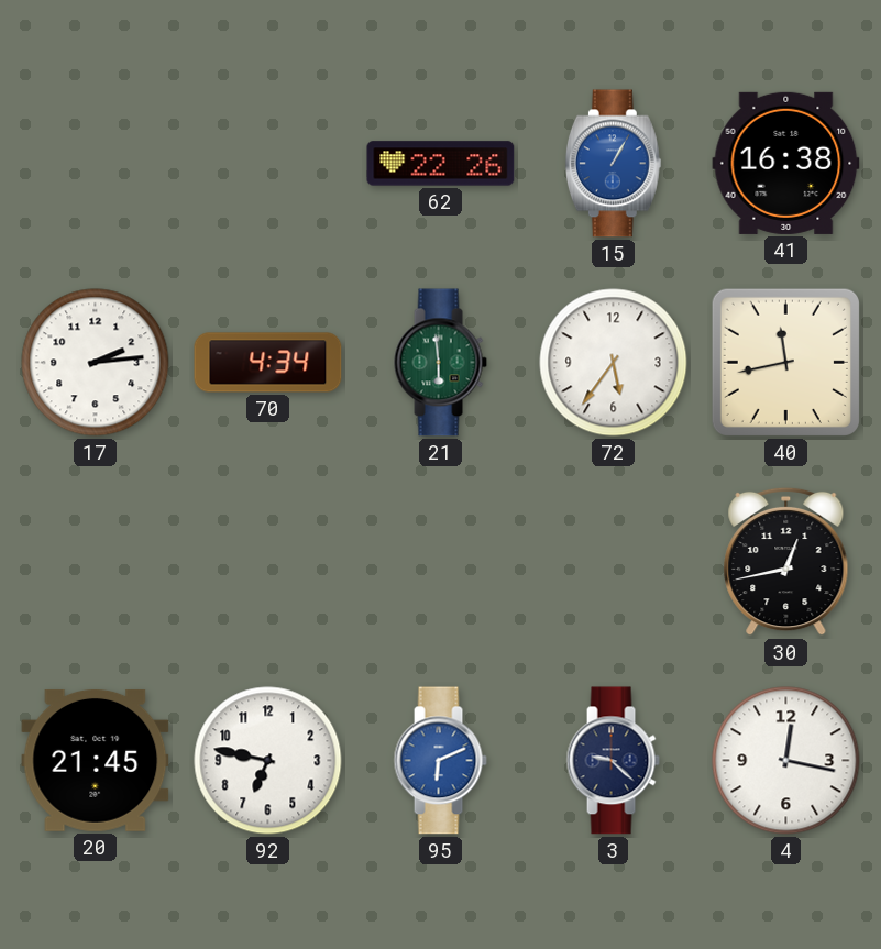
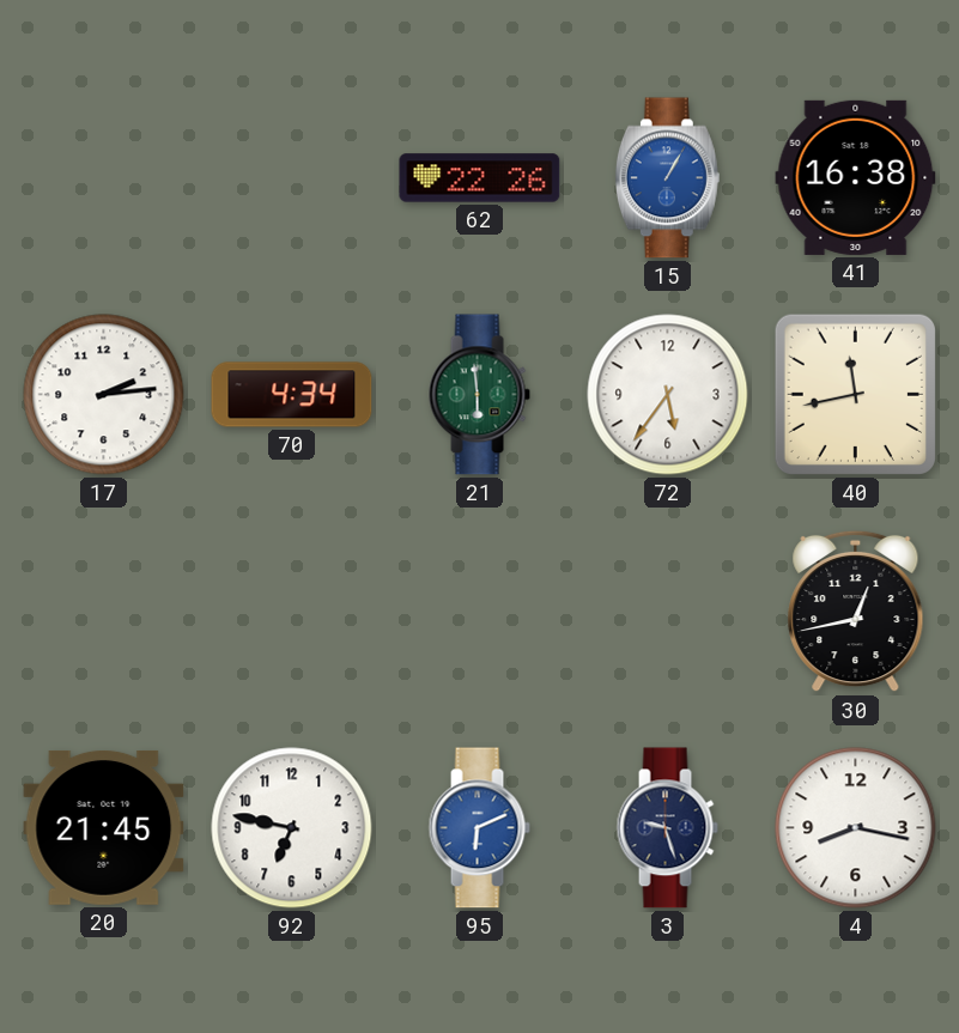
3: 9:22 -> 9:27 (667, 828)
4: 12:17 -> 8:17 (856, 828)
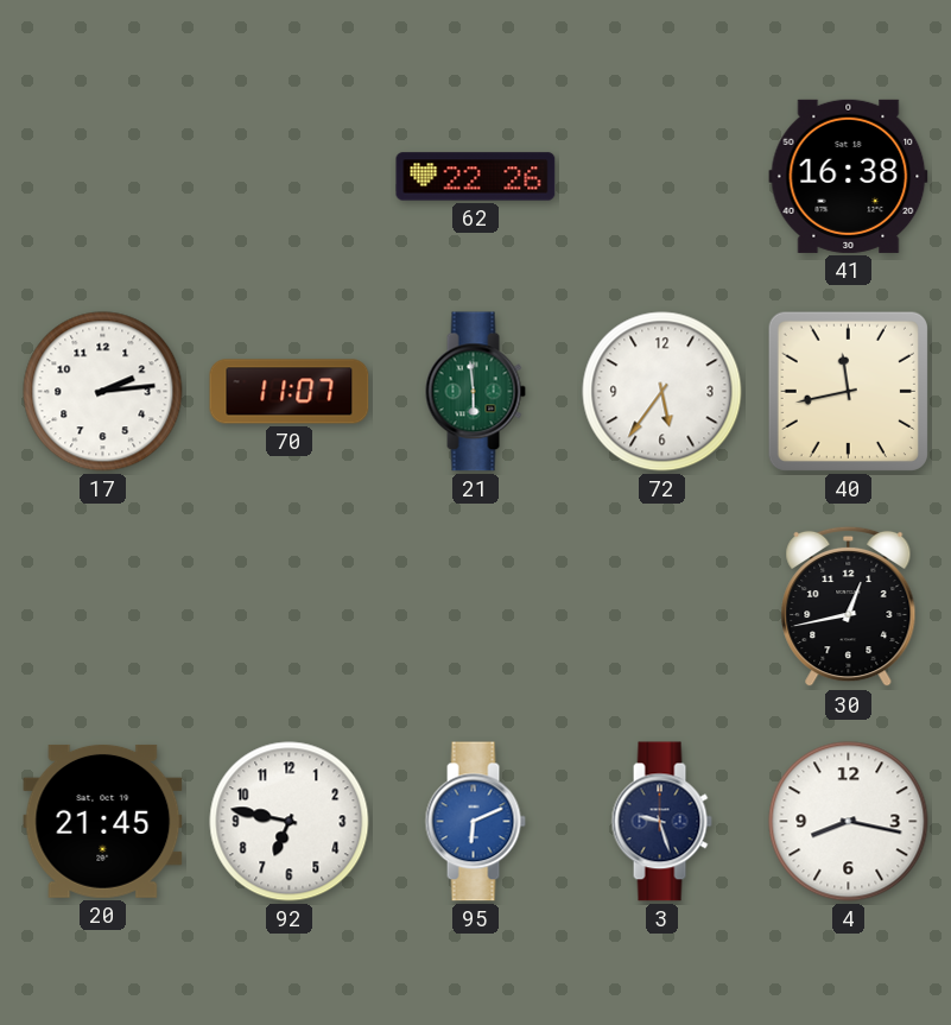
15: 1:05 -> none (667, 178)
70: 4:34 -> 11:07 (290, 392)
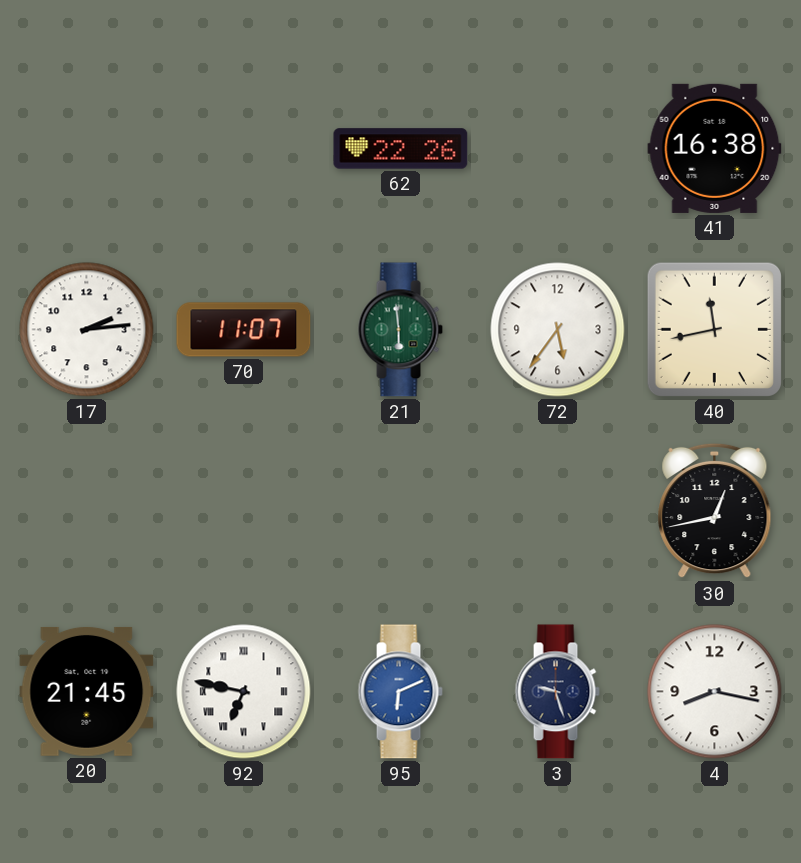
92 numerals: Arabic -> Roman (244, 692)
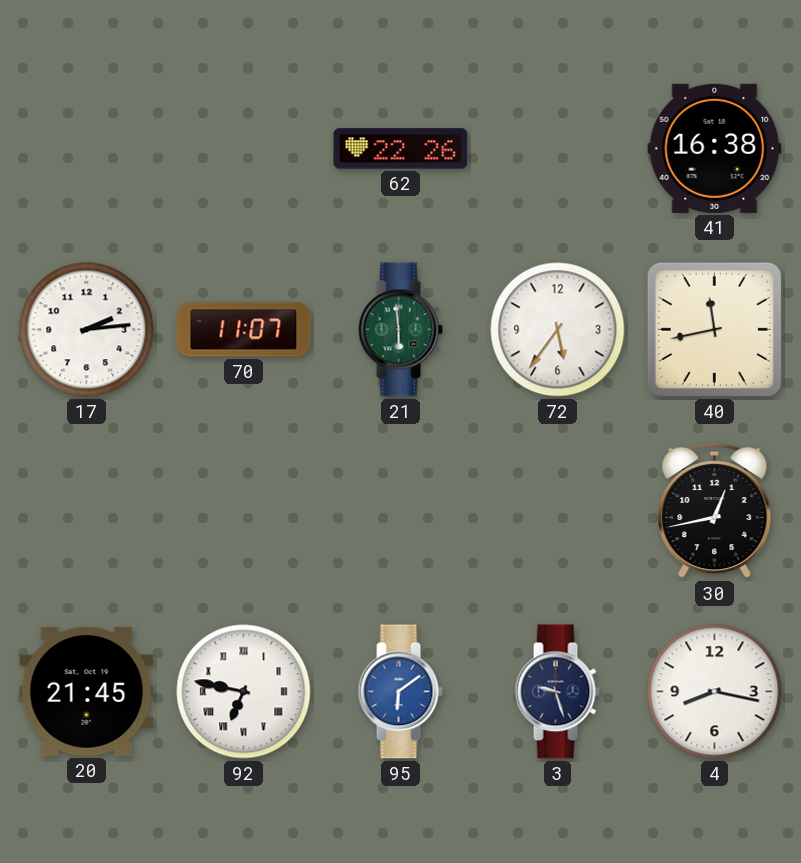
95: 6:11 -> 6:09 (400, 692)
